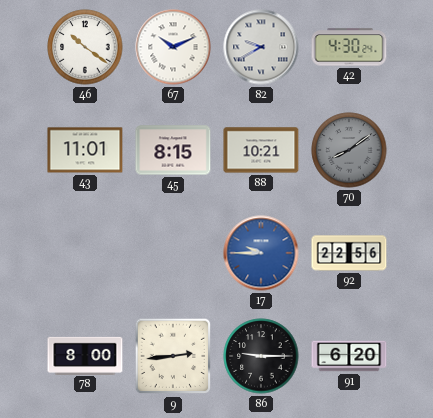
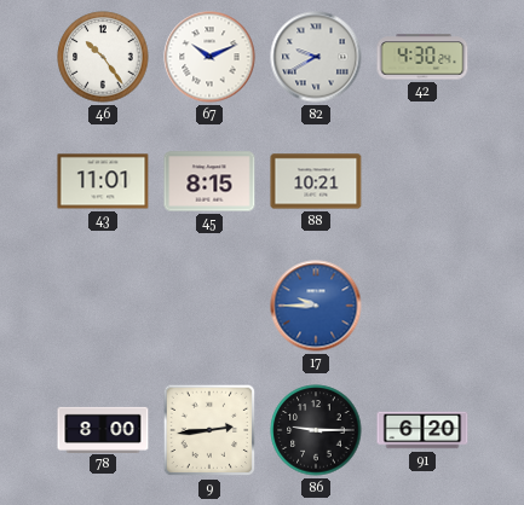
46: 10:21 -> 10:24 (103, 57)
70: 8:09 -> none (349, 150)
92: 22:56 -> none (349, 253)
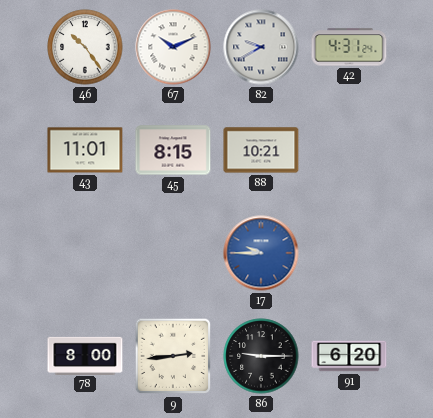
42: 4:30 -> 4:31 (349, 47)
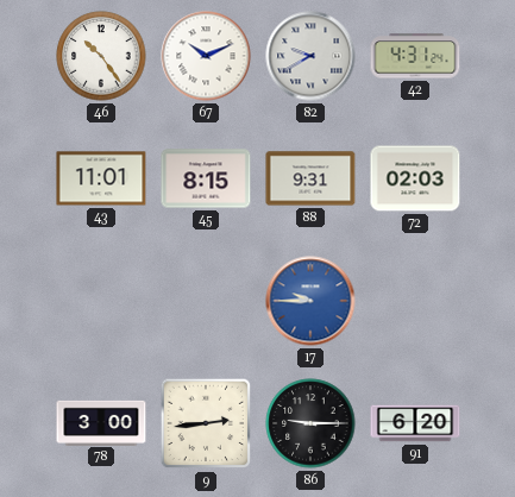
88: 10:21 -> 9:31 (310, 178)
72: none -> 02:03 (415, 178)
78: 8:00 -> 3:00 (101, 422)
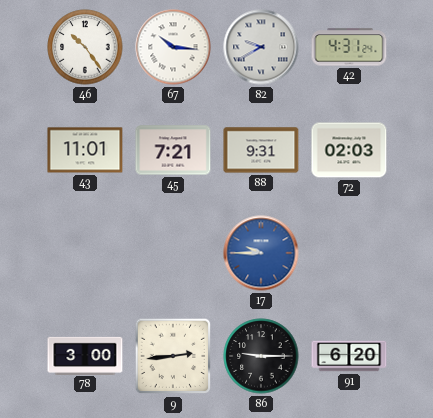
67: 10:11 -> 10:16 (173, 47)
45: 8:15 -> 7:21 (173, 150)
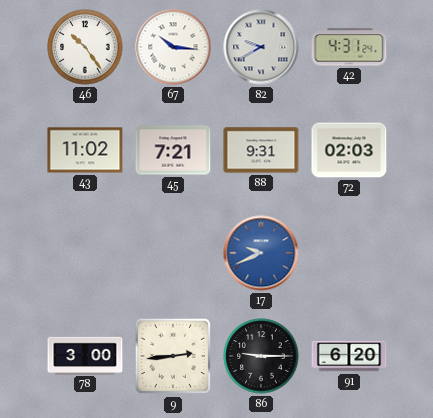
43: 11:01 -> 11:02 (85, 150)
17: 9:45 -> 9:41 (261, 253)
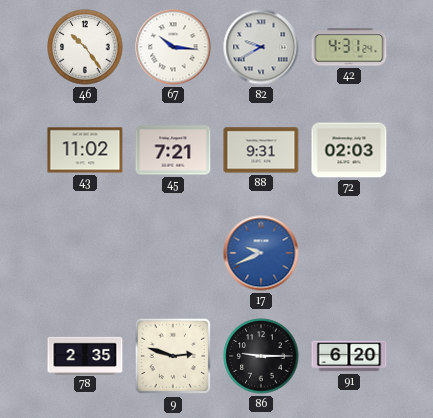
78: 3:00 -> 2:35 (85, 355)
9: 2:44 -> 2:48 (173, 356)
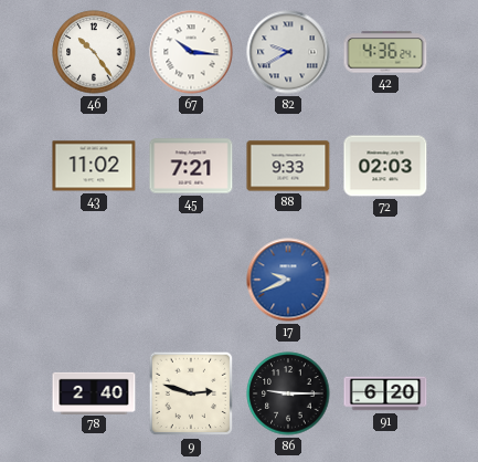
42: 4:31 -> 4:36 (385, 52)
88: 9:31 -> 9:33 (288, 166)
78: 2:35 -> 2:40 (94, 392)
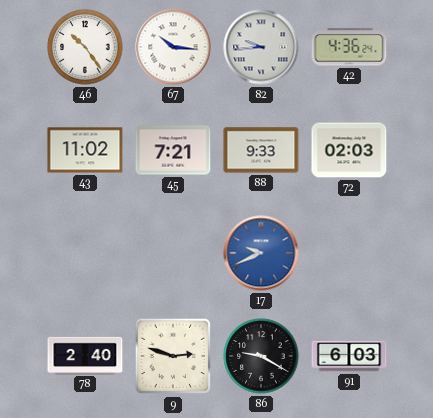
82: 9:40 -> 9:44 (261, 47)
86: 9:15 -> 9:20 (261, 356)
91: 6:20 -> 6:03 (349, 356)
